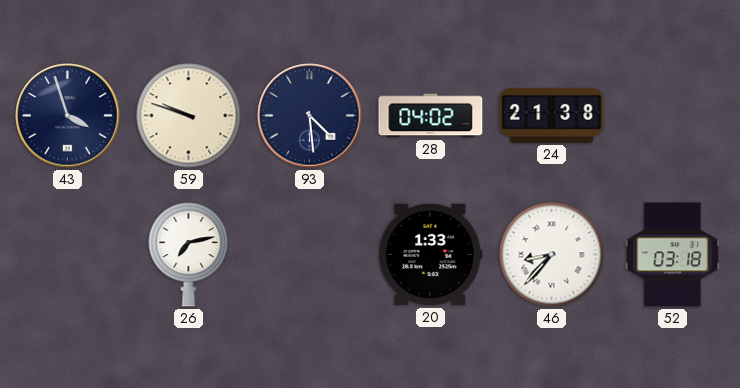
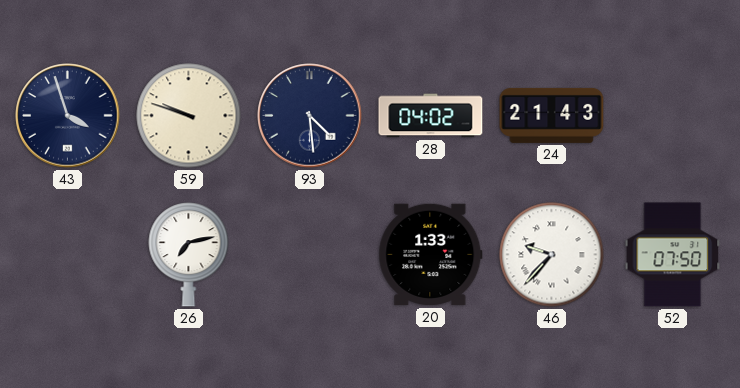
24: 21:38 -> 21:43 (552, 115)
46: 8:37 -> 9:37 (552, 255)
52: 03:18 -> 07:50 (673, 255)
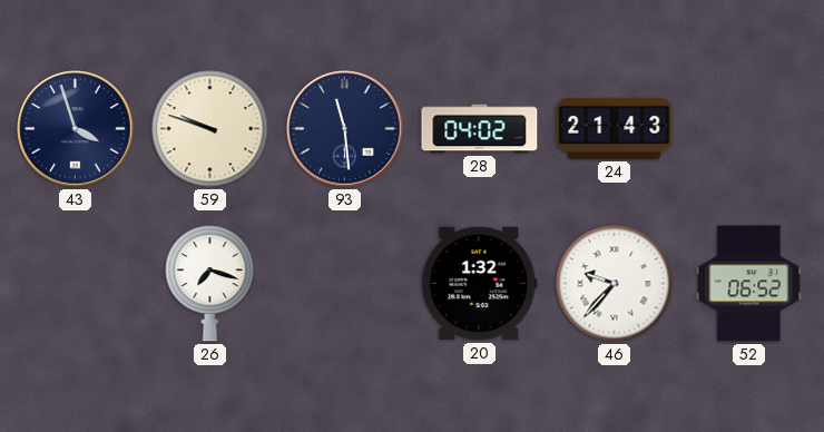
93: 4:29 -> 11:29 (345, 129)
26: 7:13 -> 7:18 (210, 284)
20: 1:33 -> 1:32 (480, 284)
52: 07:50 -> 06:52 (749, 284)
